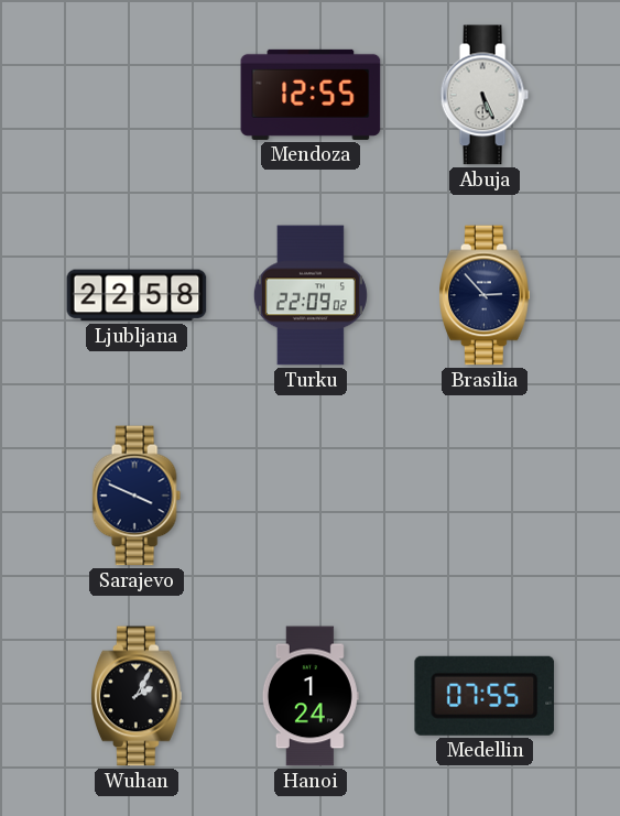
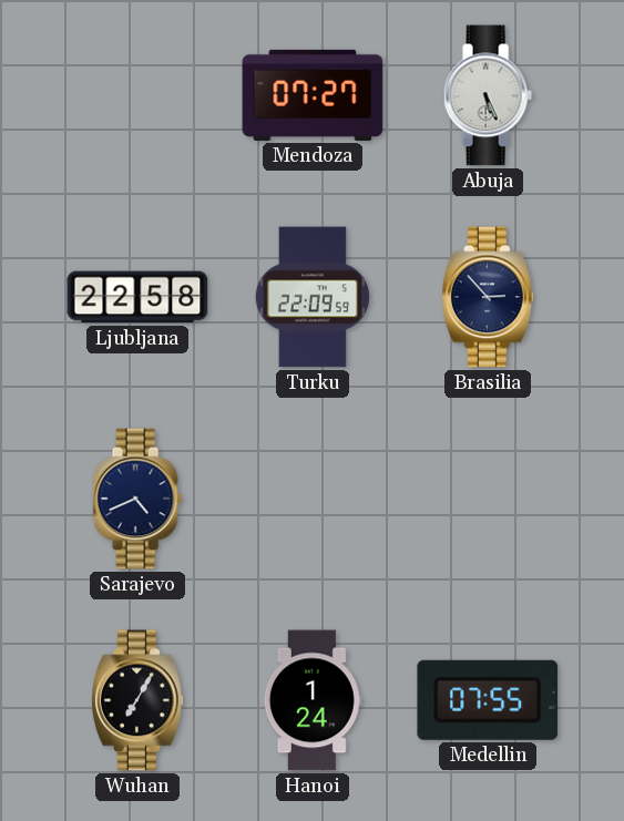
Mendoza: 12:55 -> 07:27 (313, 95)
Turku: 22:09:02 -> 22:09:59 (313, 297)
Sarajevo: 3:49 -> 4:41 (137, 499)
Wuhan: 2:05 -> 7:05 (137, 700)
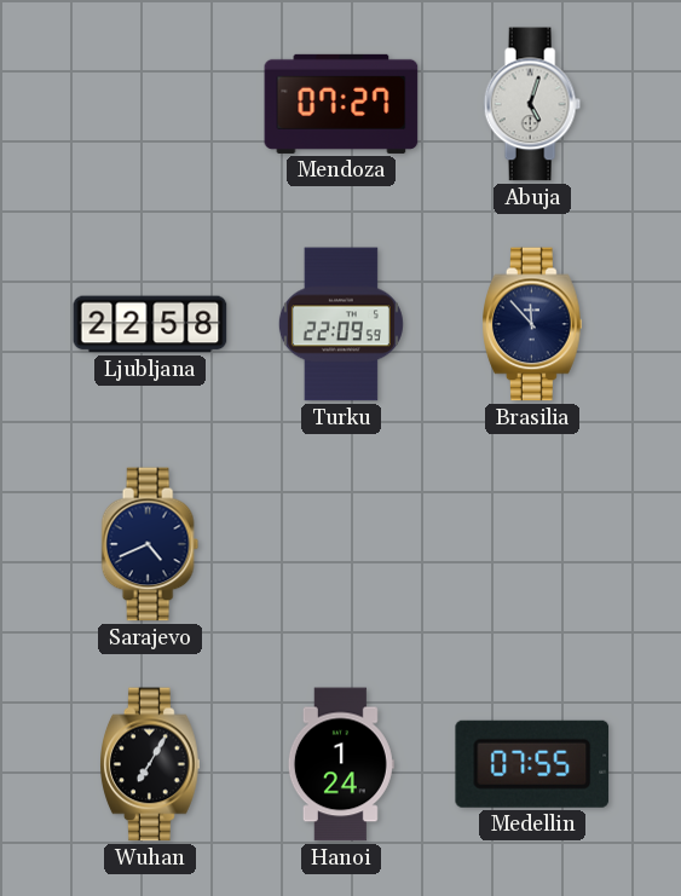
Abuja: 5:26 -> 5:03 (532, 104)
Brasilia: 2:53 -> 11:53 (532, 324)
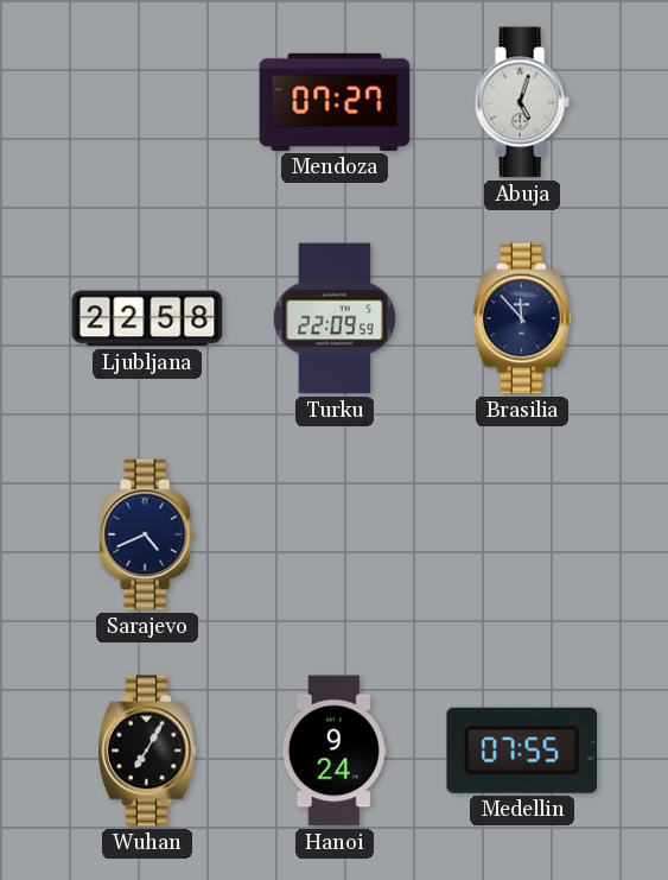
Hanoi: 1:24 -> 9:24 (335, 751)
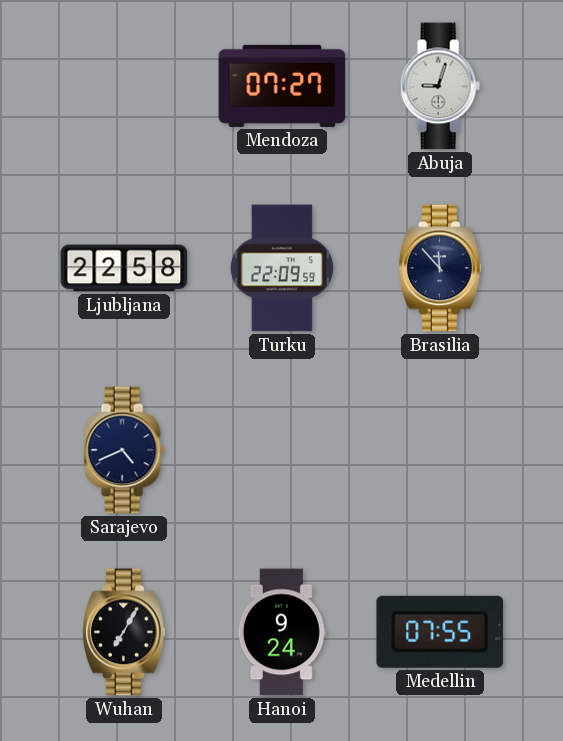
Abuja: 5:03 -> 9:03 (440, 86)
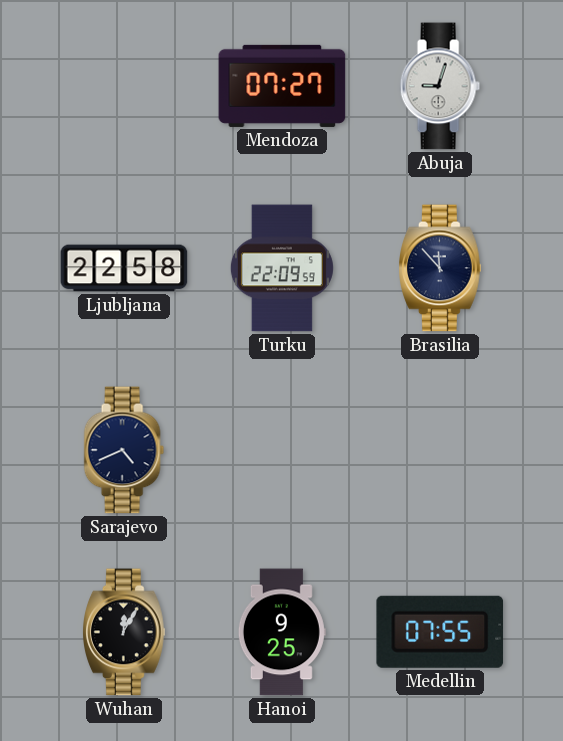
Wuhan: 7:05 -> 12:05 (124, 632)
Hanoi: 9:24 -> 9:25 (282, 632)
